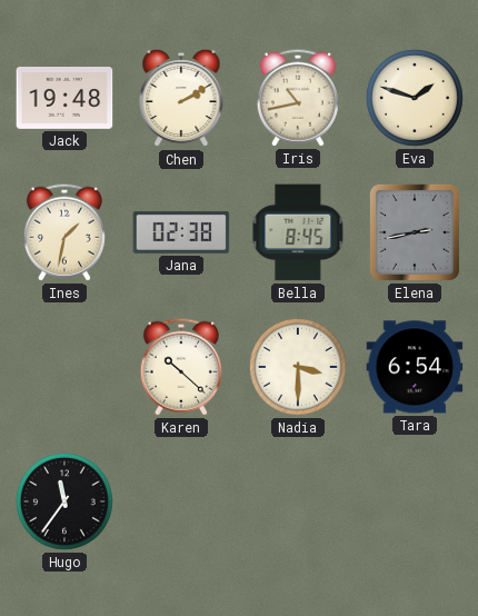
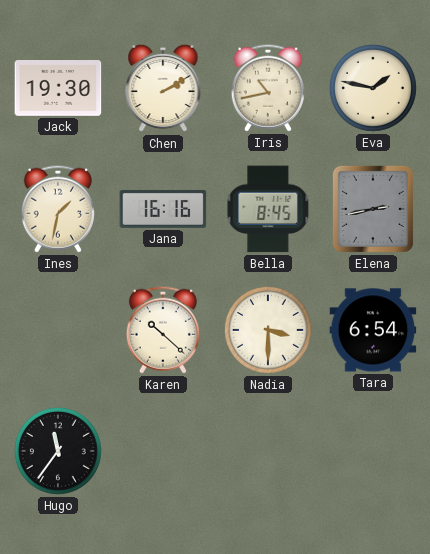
Jack: 19:48 -> 19:30 (58, 89)
Eva: 1:48 -> 1:47 (373, 88)
Jana: 02:38 -> 16:16 (163, 209)
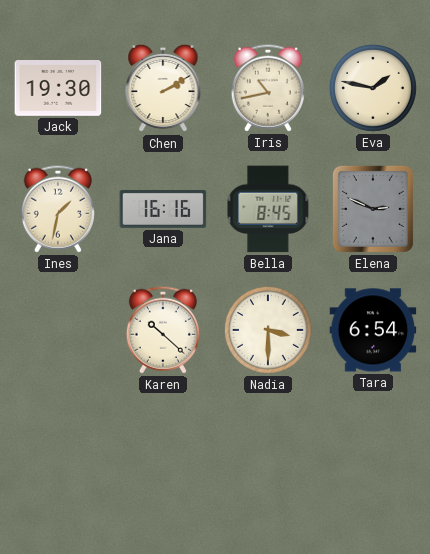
Elena: 2:43 -> 2:49 (373, 209)
Hugo: 11:36 -> none (58, 451)
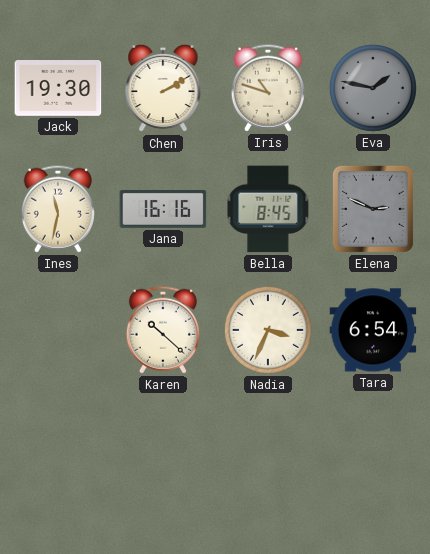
Iris: 10:43 -> 10:48 (268, 88)
Eva dial: cream -> grey (373, 88)
Ines: 1:32 -> 11:32 (58, 209)
Nadia: 3:30 -> 3:34 (268, 330)
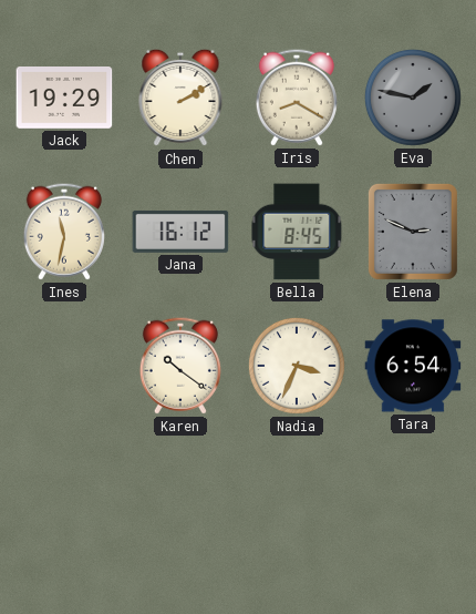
Jack: 19:30 -> 19:29 (64, 99)
Iris: 10:48 -> 8:20 (297, 98)
Jana: 16:16 -> 16:12 (180, 232)
Karen: 10:22 -> 10:21 (180, 366)
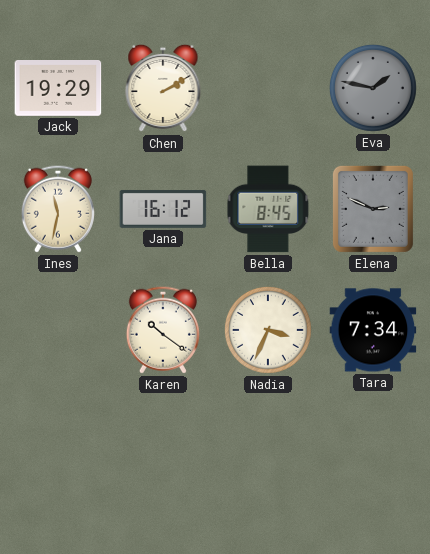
Iris: 8:20 -> none (297, 98)
Tara: 6:54 -> 7:34 (373, 330)
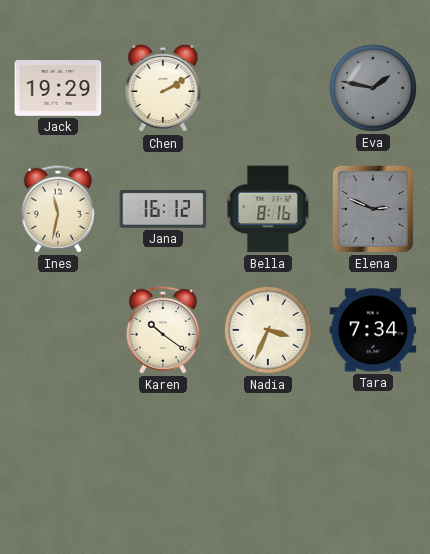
Bella: 8:45 -> 8:16 (268, 209)
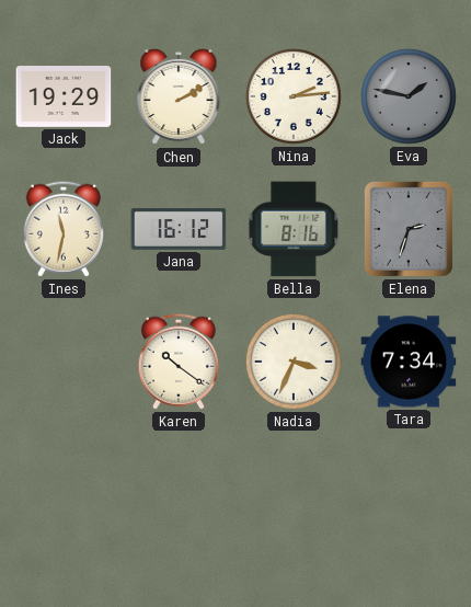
Nina: none -> 2:14 (294, 96)
Elena: 2:49 -> 2:33 (409, 229)
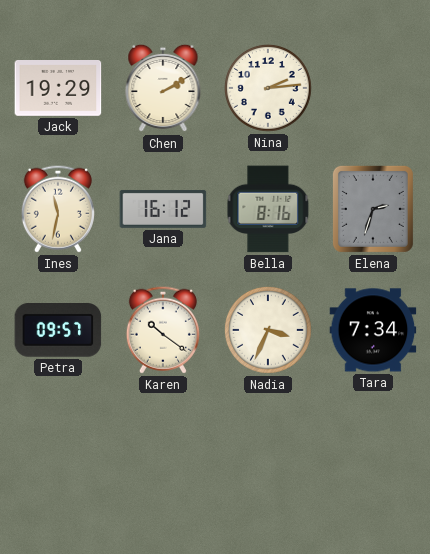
Eva: 1:47 -> none (409, 96)
Petra: none -> 09:57 (58, 331)
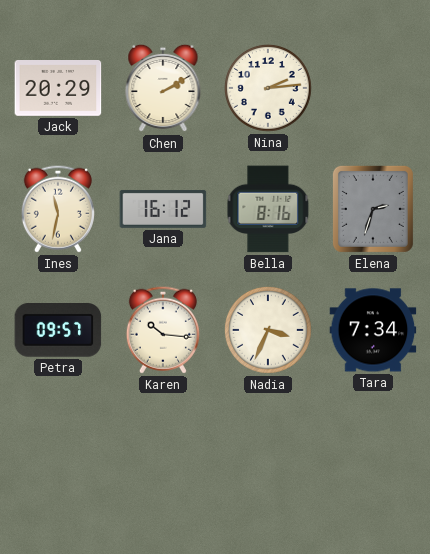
Jack: 19:29 -> 20:29 (58, 89)
Karen: 10:21 -> 10:16 (163, 330)
